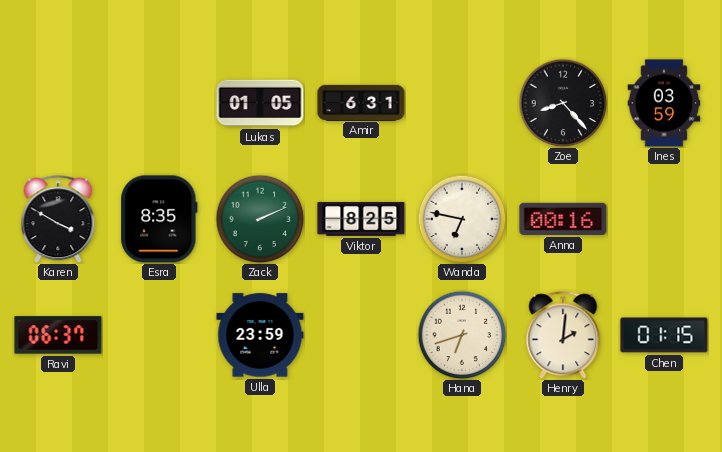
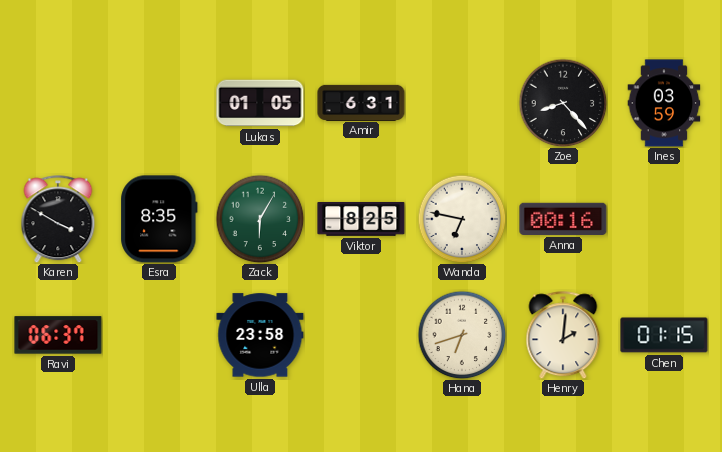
Zack: 2:11 -> 6:05 (260, 219)
Ulla: 23:59 -> 23:58 (260, 335)
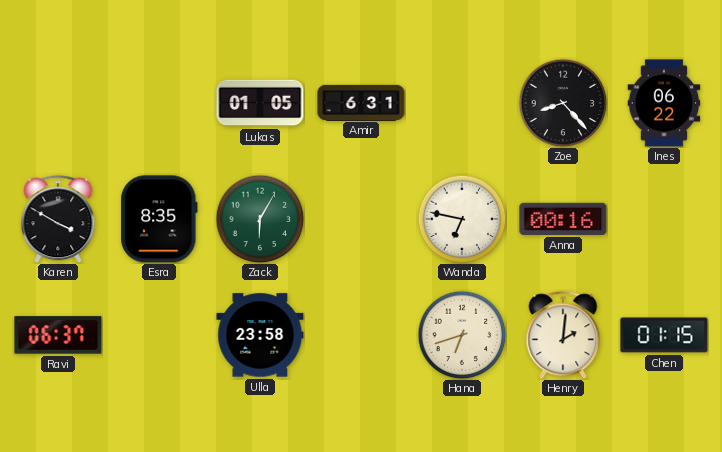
Ines: 03:59 -> 06:22 (664, 103)
Viktor: 8:25 -> none (361, 219)
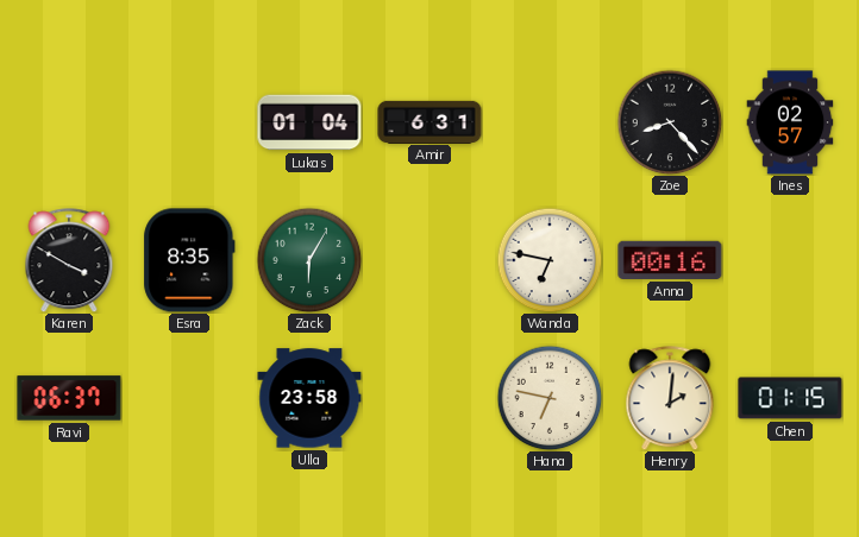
Lukas: 01:05 -> 01:04 (309, 122)
Ines: 06:22 -> 02:57 (790, 122)
Hana: 6:42 -> 6:47 (550, 398)
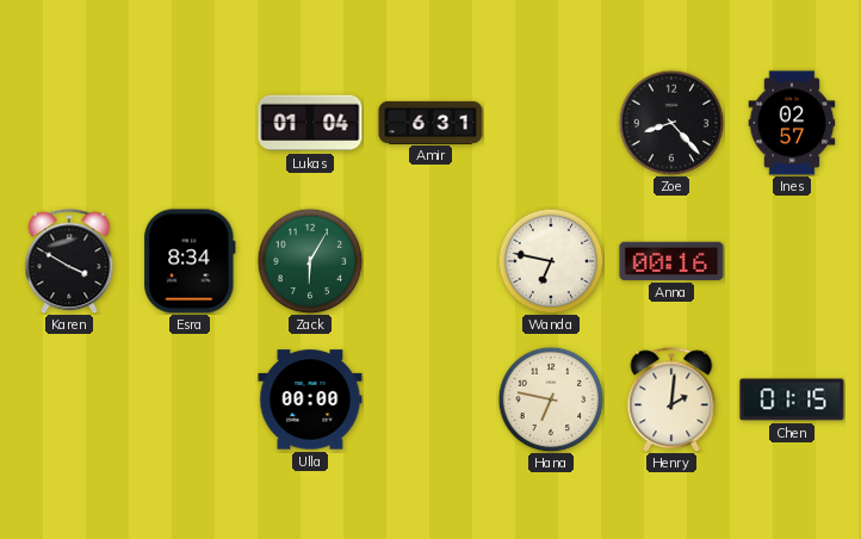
Esra: 8:35 -> 8:34 (190, 261)
Ravi: 06:37 -> none (69, 398)
Ulla: 23:58 -> 00:00 (310, 399)
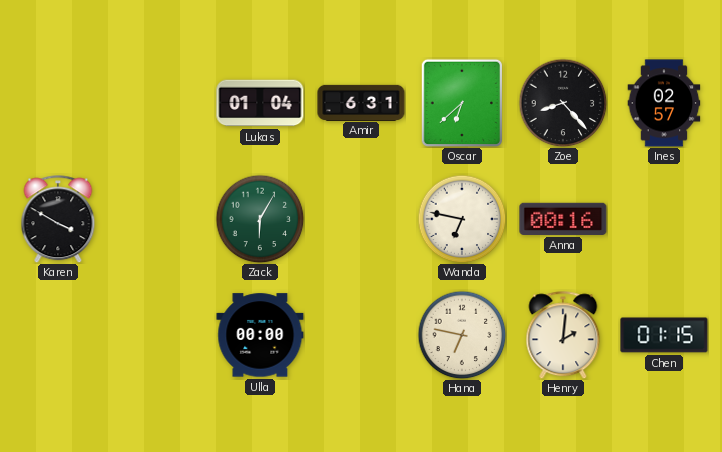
Oscar: none -> 6:38 (461, 102)
Esra: 8:34 -> none (190, 261)
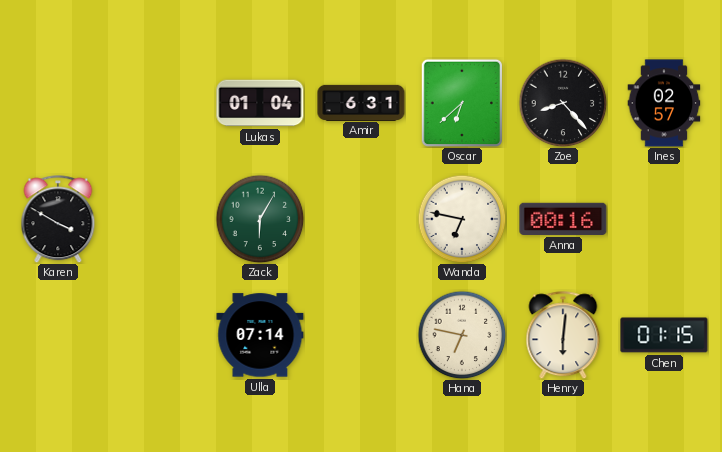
Ulla: 00:00 -> 07:14 (260, 335)
Henry: 2:01 -> 6:01 (563, 335)
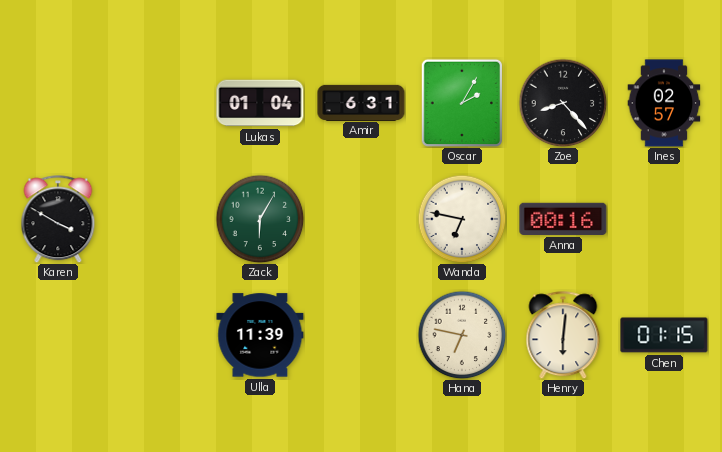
Oscar: 6:38 -> 2:05 (461, 102)
Ulla: 07:14 -> 11:39 (260, 335)
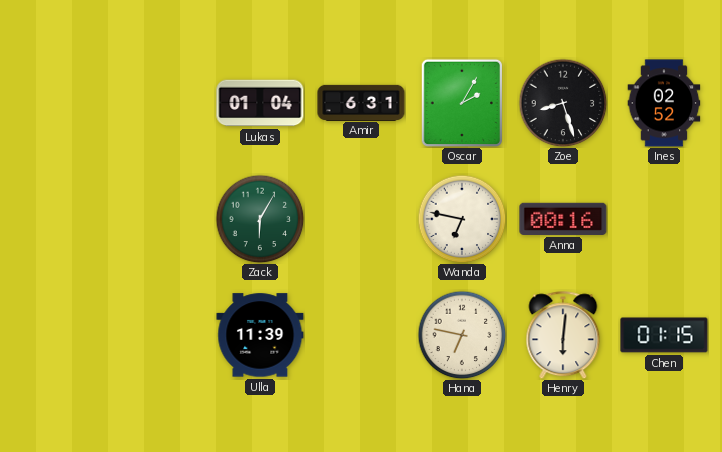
Zoe: 8:23 -> 8:27 (563, 103)
Ines: 02:57 -> 02:52 (664, 103)
Karen: 3:50 -> none (58, 219)
